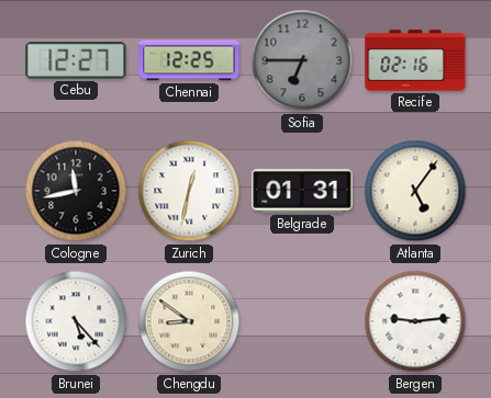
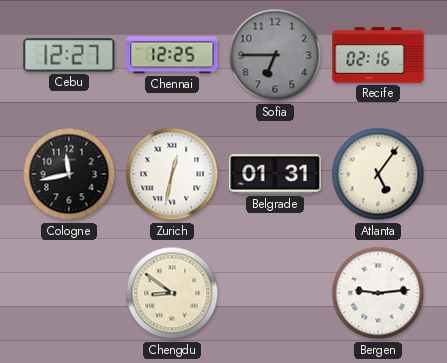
Brunei: 5:23 -> none (76, 321)
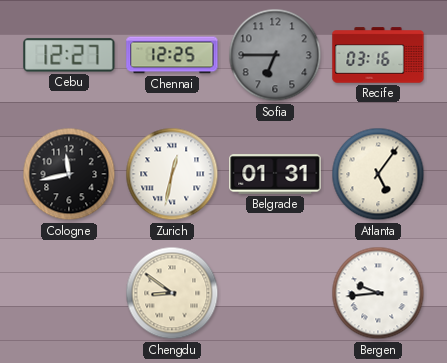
Recife: 02:16 -> 03:16 (378, 55)
Bergen: 9:14 -> 9:44 (378, 293)
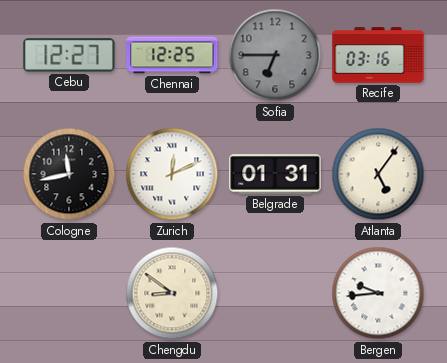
Zurich: 12:32 -> 12:11 (172, 174)
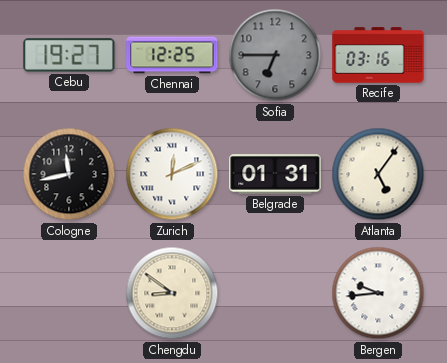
Cebu: 12:27 -> 19:27 (69, 55)
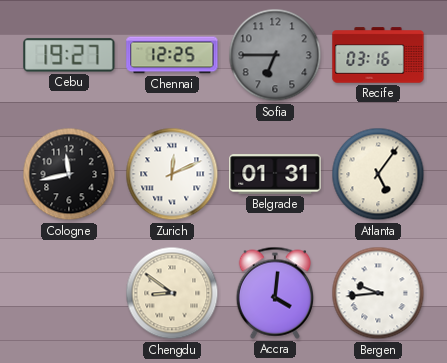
Accra: none -> 4:01 (274, 293)
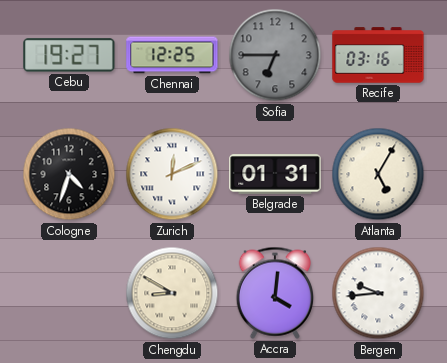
Cologne: 11:43 -> 4:33 (69, 174)
Atlanta: 5:06 -> 5:05 (378, 174)
Chengdu: 8:51 -> 8:50 (172, 293)
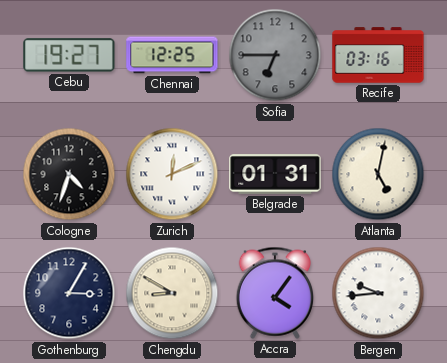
Atlanta: 5:05 -> 5:02 (378, 174)
Gothenburg: none -> 3:05 (69, 293)
Accra: 4:01 -> 4:06 (274, 293)
